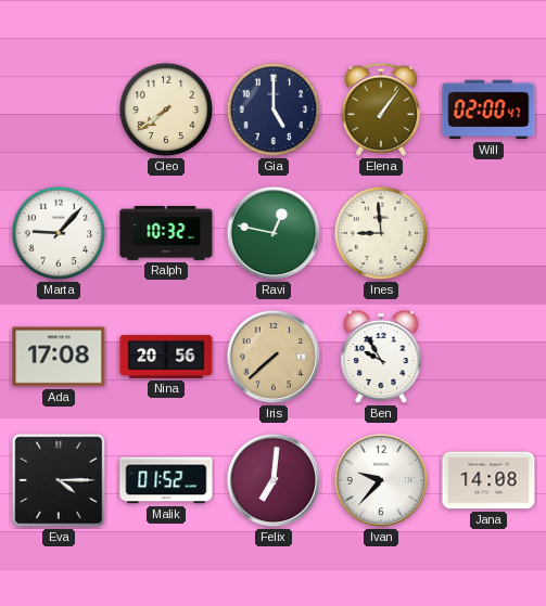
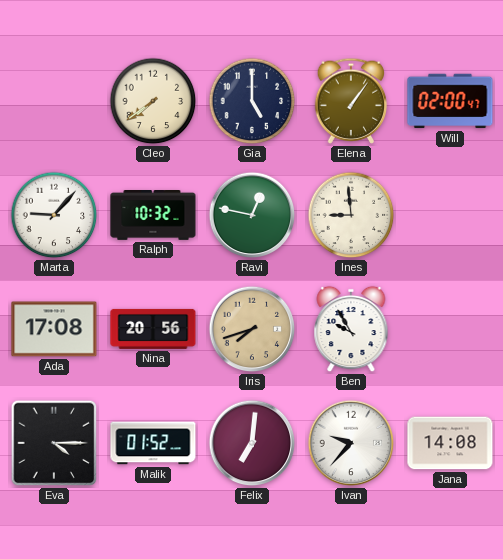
Iris: 7:38 -> 7:42 (252, 329)
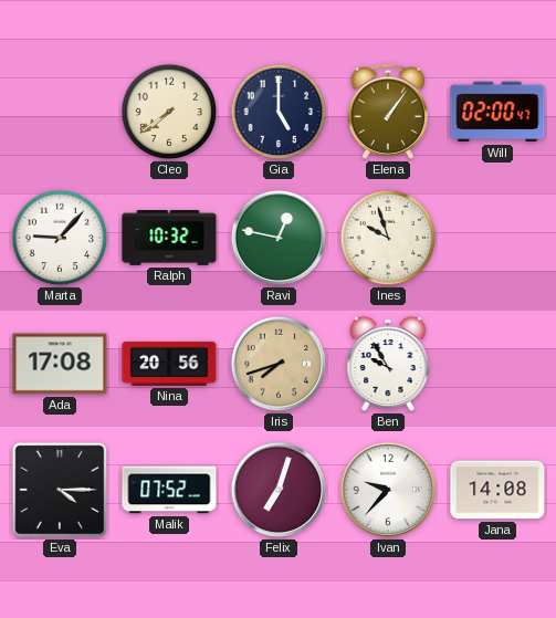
Ines: 8:59 -> 9:57 (388, 238)
Malik: 01:52 -> 07:52 (169, 490)
Felix: 7:01 -> 7:03 (279, 490)
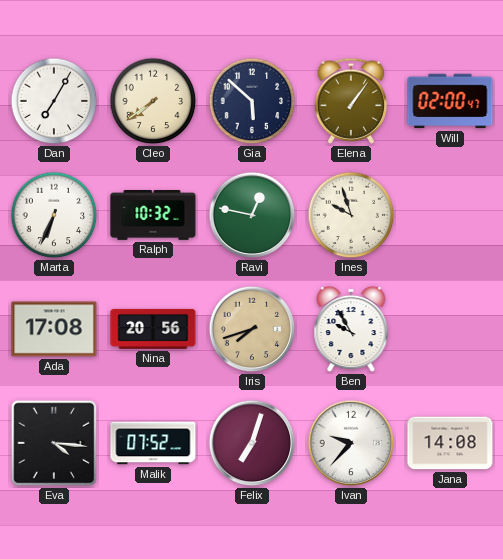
Dan: none -> 7:05 (54, 101)
Gia: 5:00 -> 5:52 (252, 101)
Marta: 9:07 -> 6:34 (54, 215)
Eva: 4:15 -> 4:16 (54, 443)
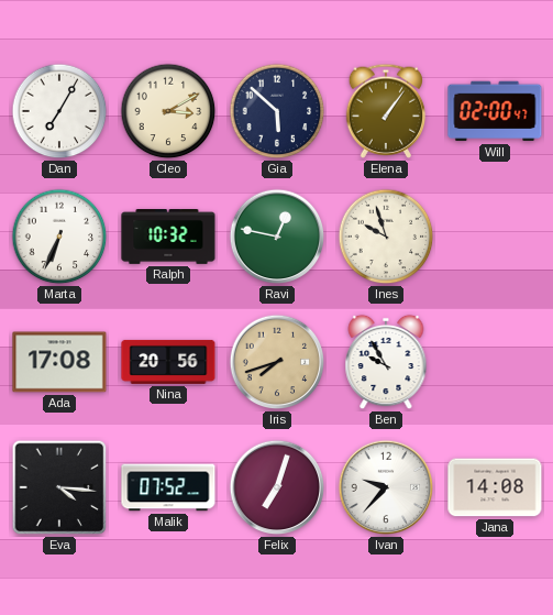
Cleo: 7:39 -> 3:10 (168, 111)
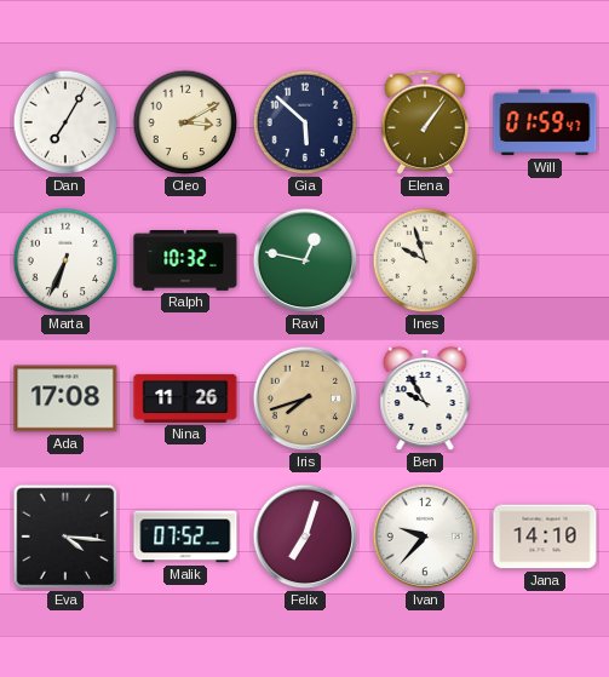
Will: 02:00 -> 01:59 (545, 122)
Nina: 20:56 -> 11:26 (185, 398)
Jana: 14:08 -> 14:10 (545, 537)
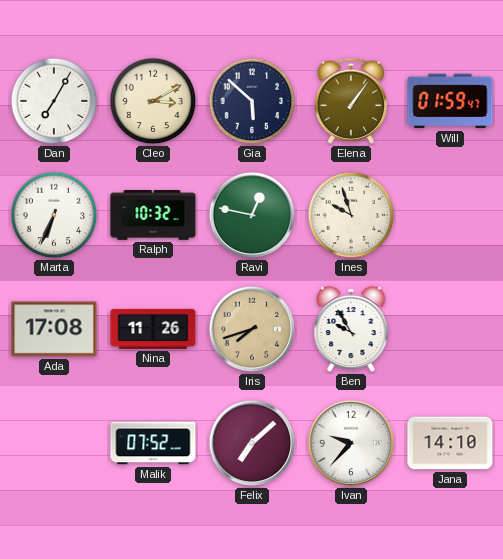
Eva: 4:16 -> none (65, 537)
Felix: 7:03 -> 7:08 (252, 443)
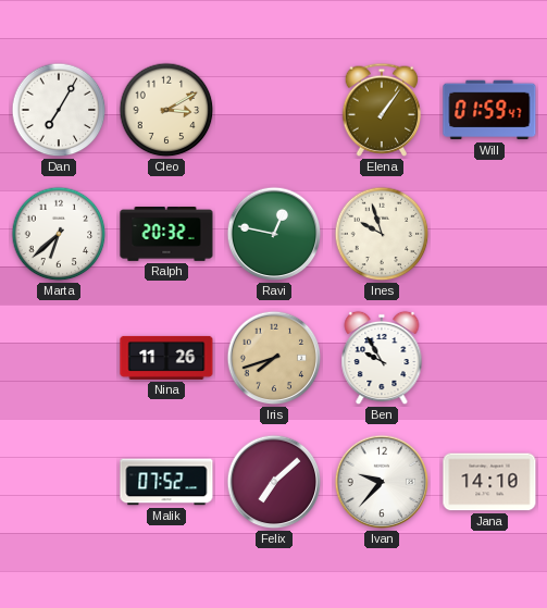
Gia: 5:52 -> none (252, 101)
Marta: 6:34 -> 6:38 (59, 234)
Ralph: 10:32 -> 20:32 (166, 235)
Ada: 17:08 -> none (54, 329)
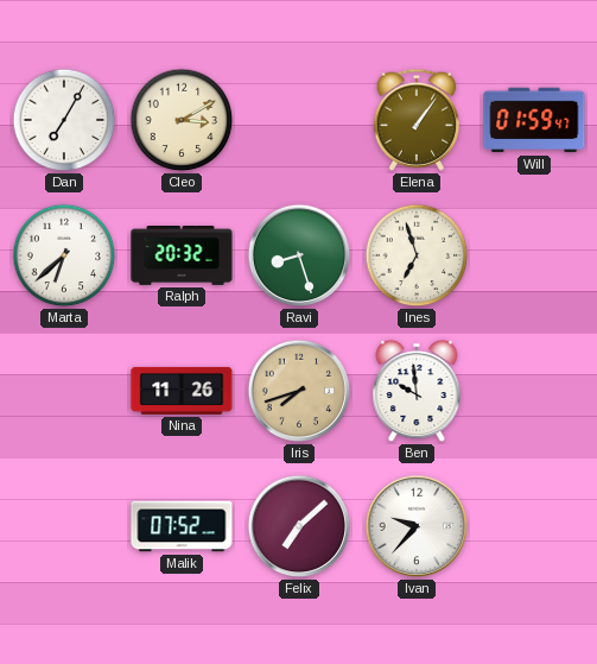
Ravi: 12:47 -> 8:27 (299, 255)
Ines: 9:57 -> 6:57 (417, 255)
Ben: 9:55 -> 9:59 (417, 391)
Jana: 14:10 -> none (489, 482)
